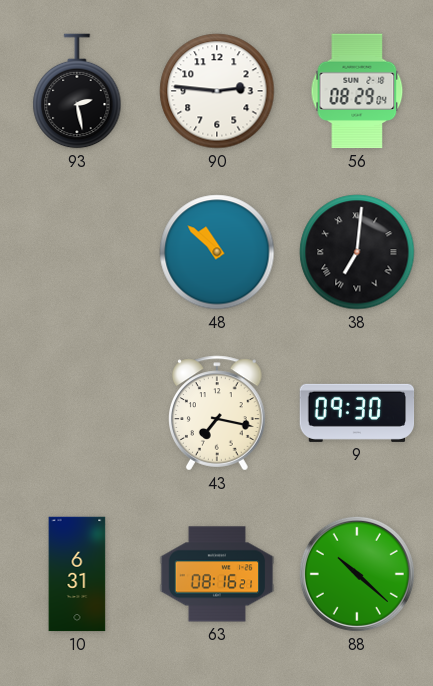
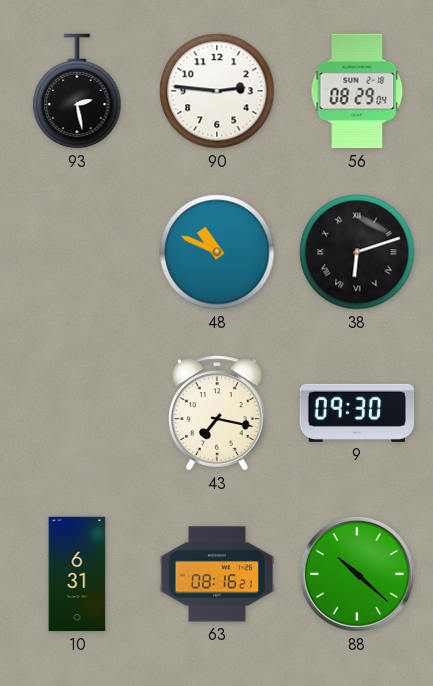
48: 10:52 -> 10:49 (217, 252)
38: 7:01 -> 6:12 (357, 252)
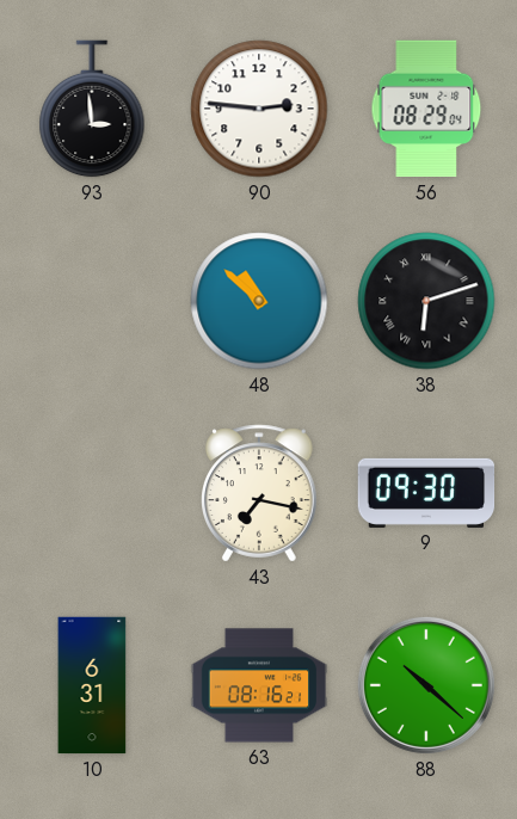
93: 2:28 -> 2:59 (92, 109)
48: 10:49 -> 10:52 (259, 301)
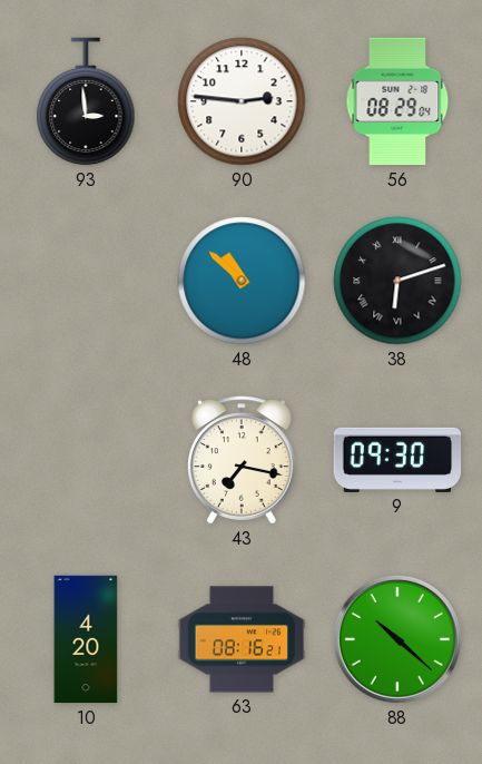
10: 6:31 -> 4:20 (86, 639)
